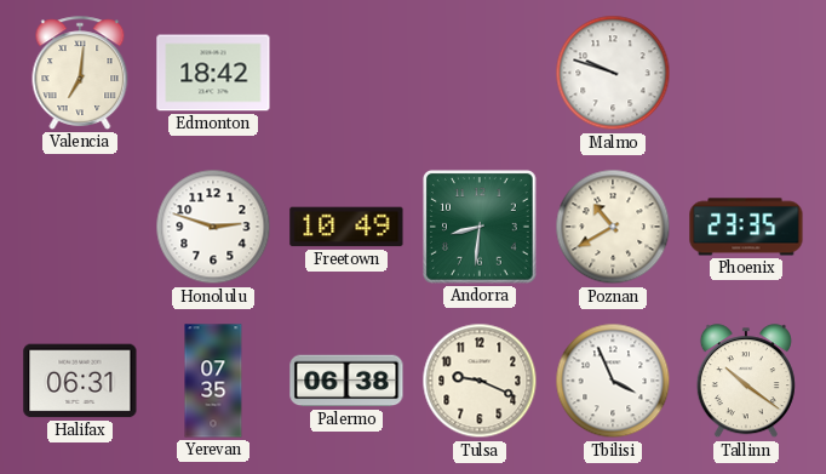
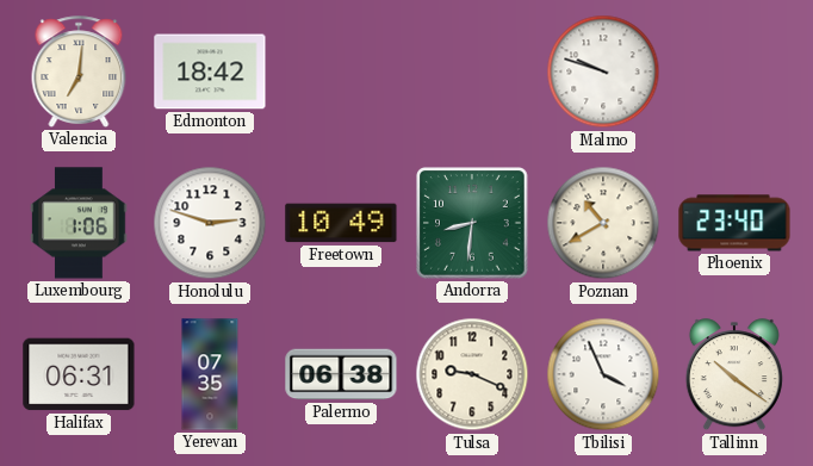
Luxembourg: none -> 1:06 (79, 223)
Phoenix: 23:35 -> 23:40 (734, 223)
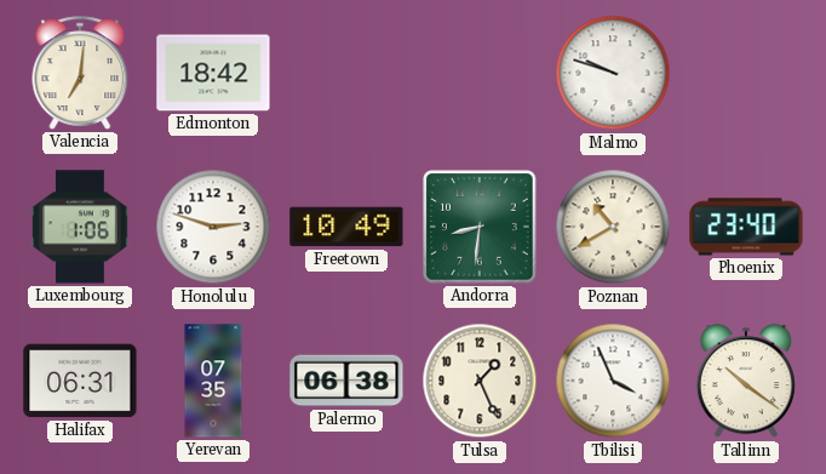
Tulsa: 9:19 -> 1:26 (480, 381)
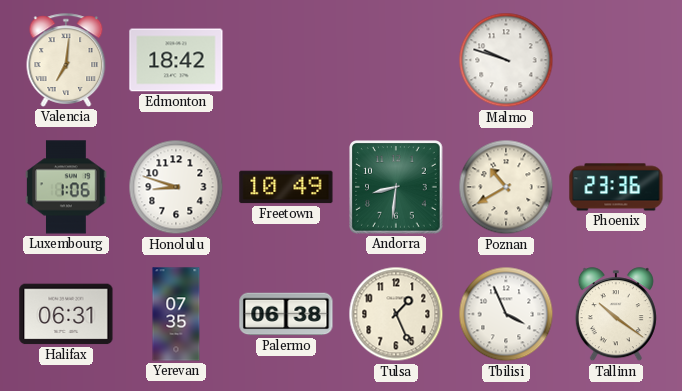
Honolulu: 2:48 -> 8:48 (176, 187)
Phoenix: 23:40 -> 23:36 (616, 187)
